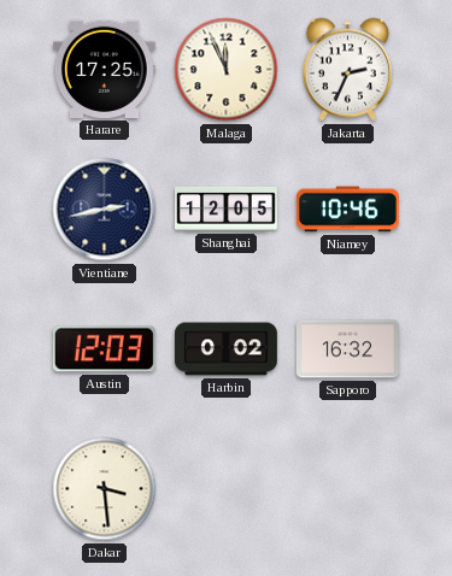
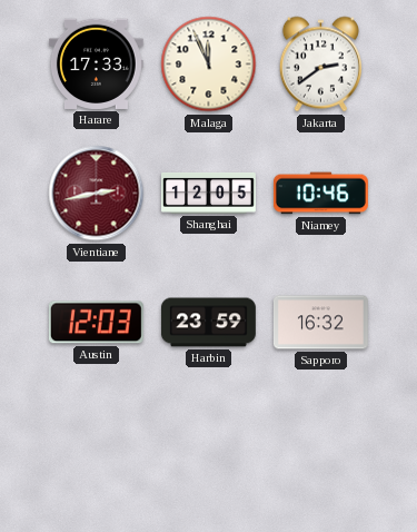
Harare: 17:25 -> 17:33 (96, 63)
Jakarta: 2:34 -> 2:39 (320, 65)
Vientiane dial: navy -> burgundy (97, 194)
Harbin: 0:02 -> 23:59 (208, 323)
Dakar: 3:29 -> none (105, 489)
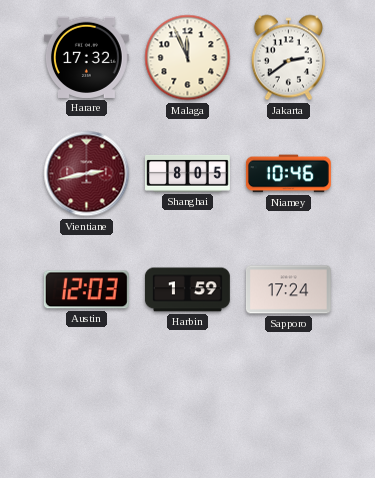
Harare: 17:33 -> 17:32 (86, 57)
Shanghai: 12:05 -> 8:05 (188, 174)
Harbin: 23:59 -> 1:59 (187, 290)
Sapporo: 16:32 -> 17:24 (288, 290)
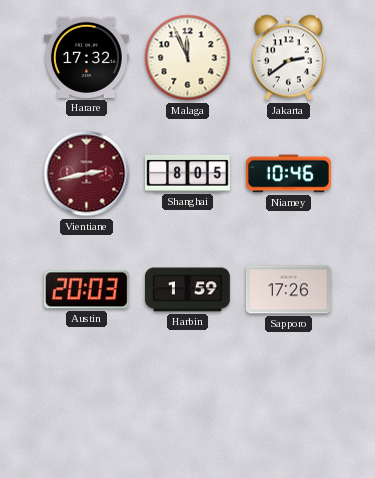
Austin: 12:03 -> 20:03 (86, 290)
Sapporo: 17:24 -> 17:26 (288, 290)
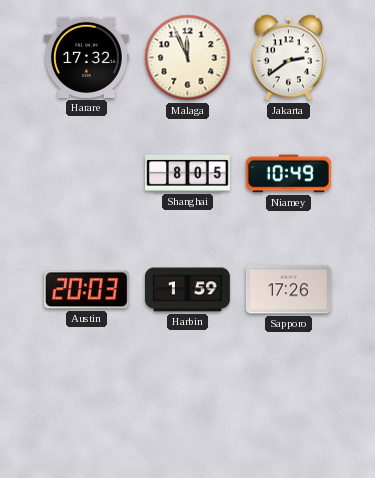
Vientiane: 2:43 -> none (87, 174)
Niamey: 10:46 -> 10:49 (288, 174)
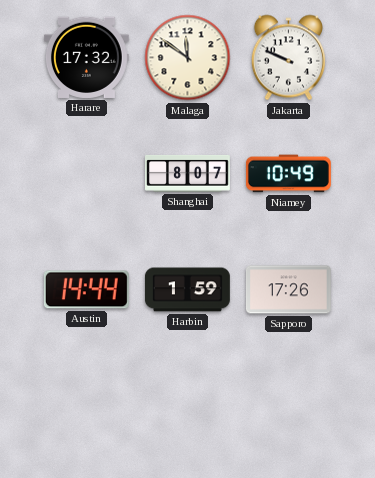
Malaga: 11:56 -> 11:51 (188, 58)
Jakarta: 2:39 -> 9:49 (288, 58)
Shanghai: 8:05 -> 8:07 (188, 174)
Austin: 20:03 -> 14:44 (86, 290)
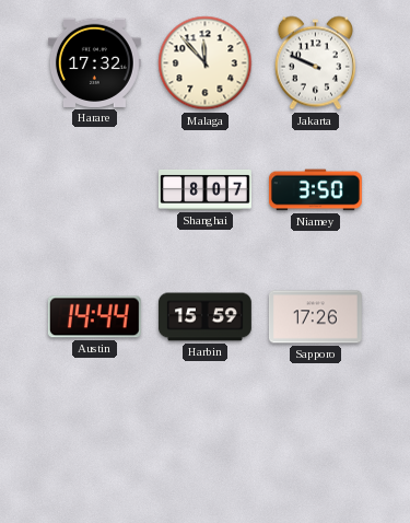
Malaga: 11:51 -> 11:53 (206, 63)
Niamey: 10:49 -> 3:50 (315, 190)
Harbin: 1:59 -> 15:59 (204, 317)
